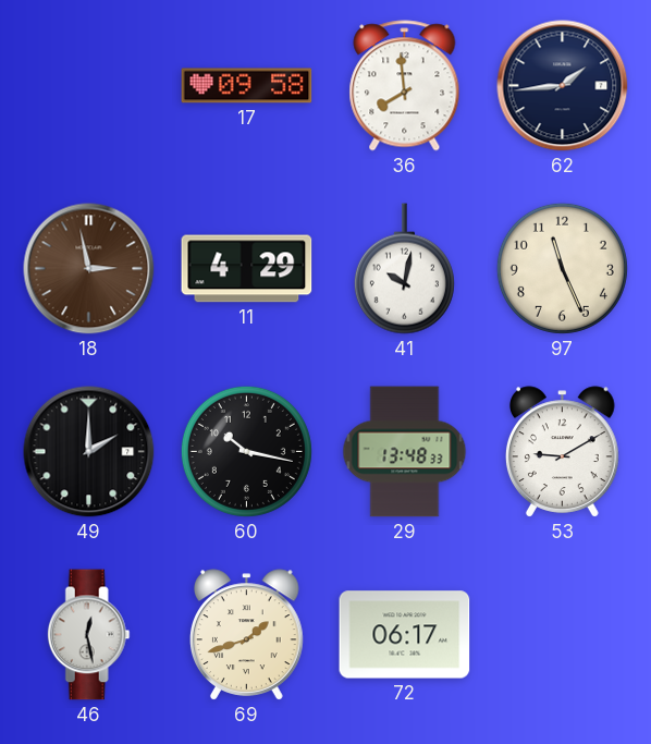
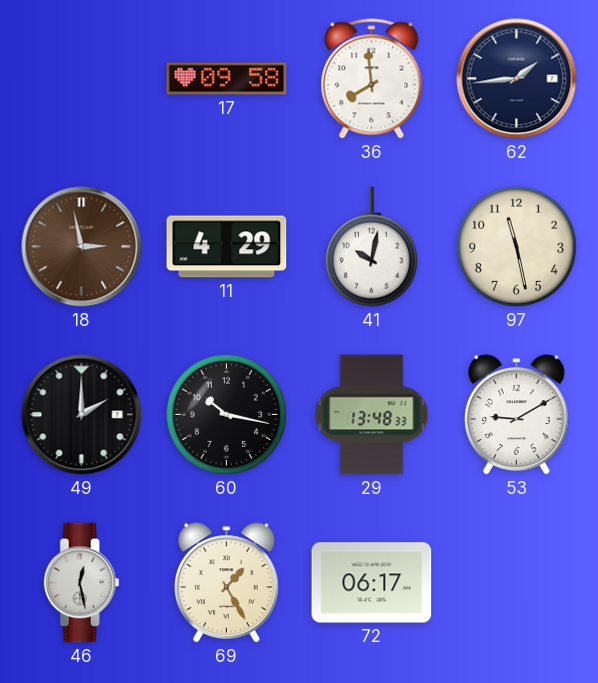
97: 11:26 -> 11:28 (516, 246)
69: 1:42 -> 1:25 (227, 583)
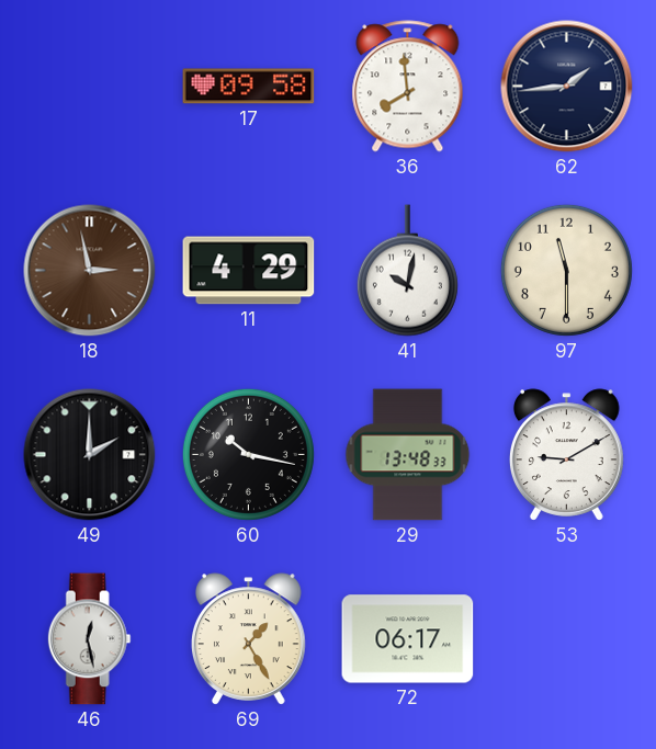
97: 11:28 -> 11:30 (566, 270)
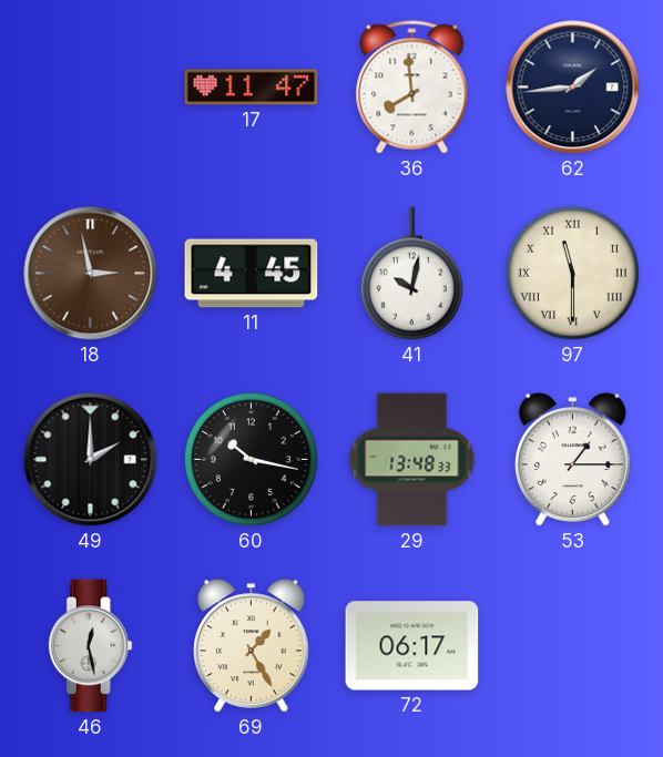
17: 09:58 -> 11:47 (252, 88)
11: 4:29 -> 4:45 (252, 274)
97 numerals: Arabic -> Roman (572, 273)
53: 9:10 -> 1:15 (573, 460)
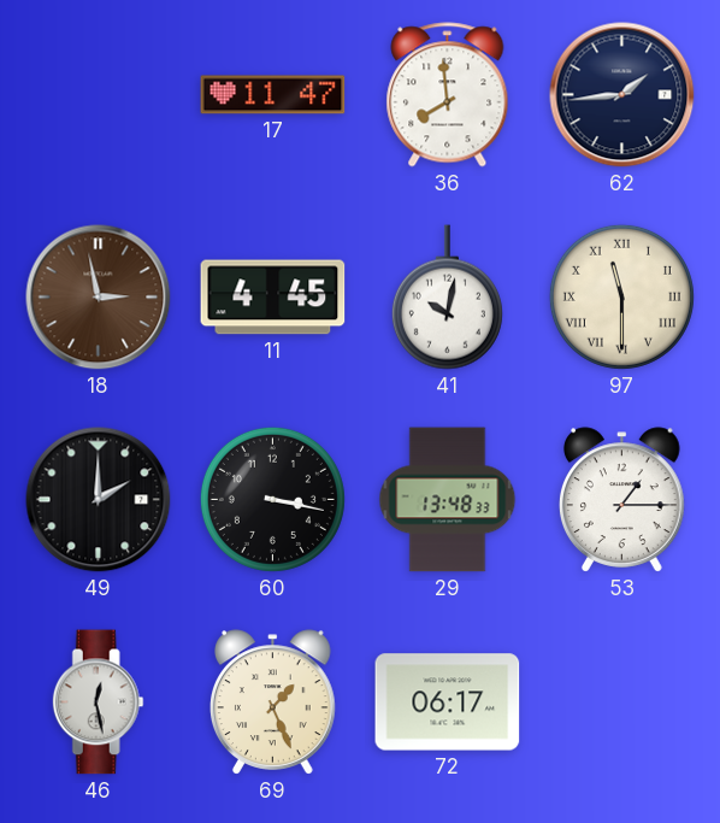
60: 10:17 -> 3:17 (272, 499)
69: 1:25 -> 1:26 (273, 703)
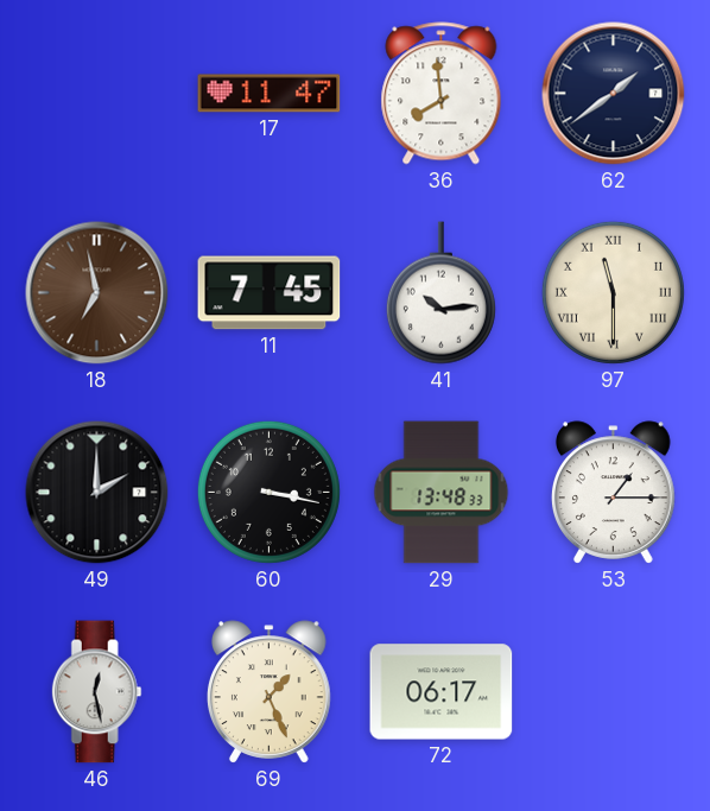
62: 1:44 -> 1:39 (614, 94)
18: 2:58 -> 6:58 (97, 293)
11: 4:45 -> 7:45 (270, 293)
41: 10:02 -> 10:14 (440, 293)
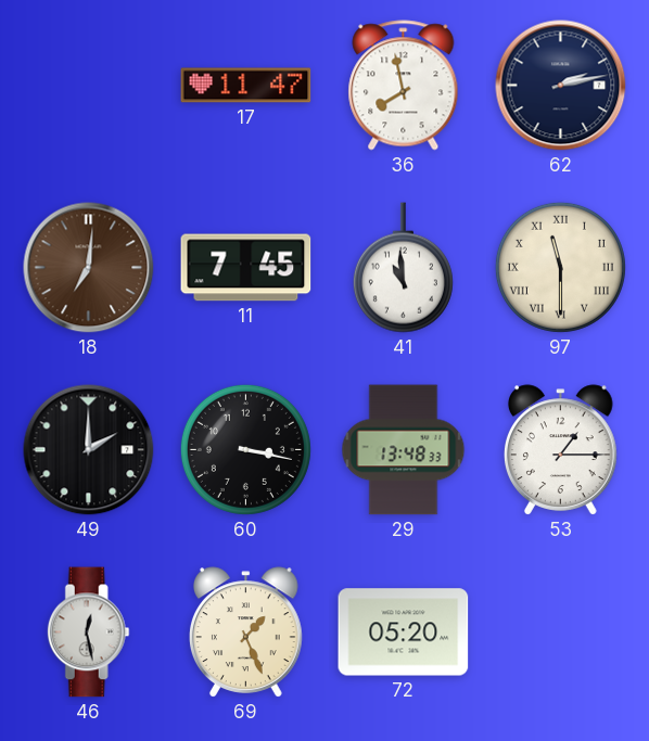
36: 7:59 -> 7:58 (404, 86)
62: 1:39 -> 2:13 (561, 86)
18: 6:58 -> 7:01 (89, 268)
41: 10:14 -> 10:59 (403, 268)
72: 06:17 -> 05:20 (404, 633)
